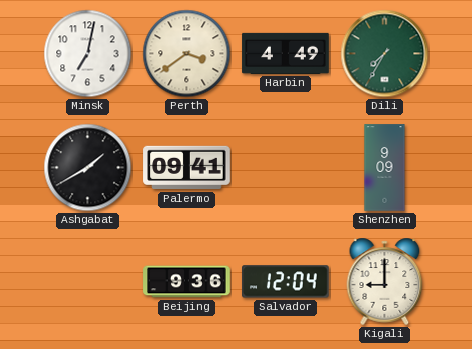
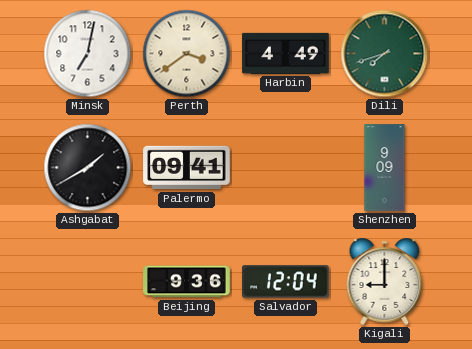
Dili: 7:35 -> 7:42 (385, 54)
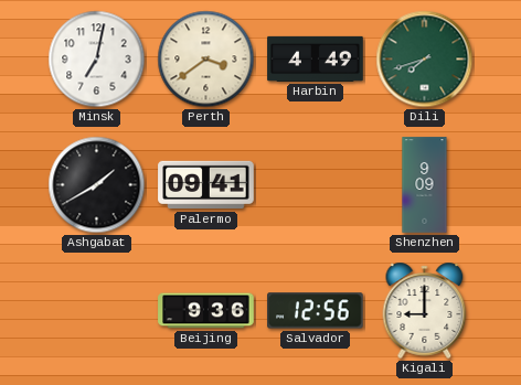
Salvador: 12:04 -> 12:56 (316, 311)
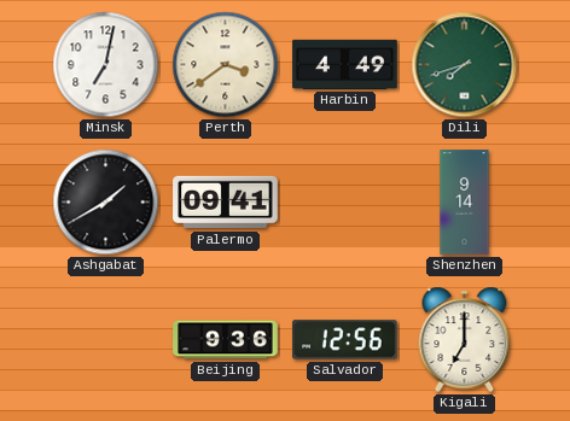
Shenzhen: 9:09 -> 9:14 (465, 203)
Kigali: 9:00 -> 7:00 (465, 339)
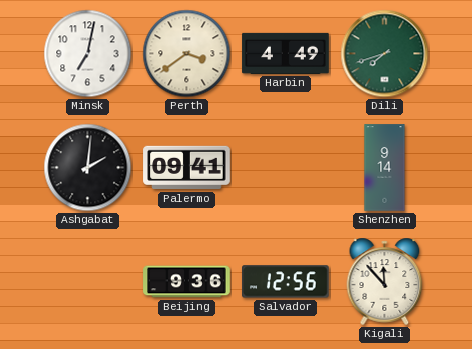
Ashgabat: 1:40 -> 2:01 (88, 168)
Kigali: 7:00 -> 11:53 (385, 281)
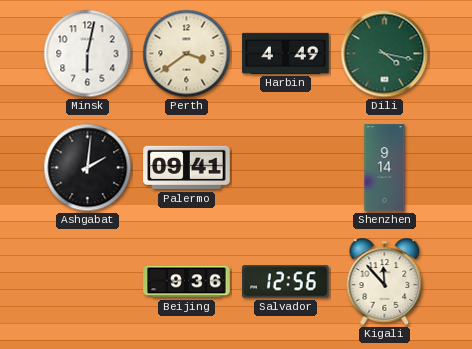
Minsk: 7:02 -> 6:02 (88, 54)
Dili: 7:42 -> 4:17 (385, 54)
